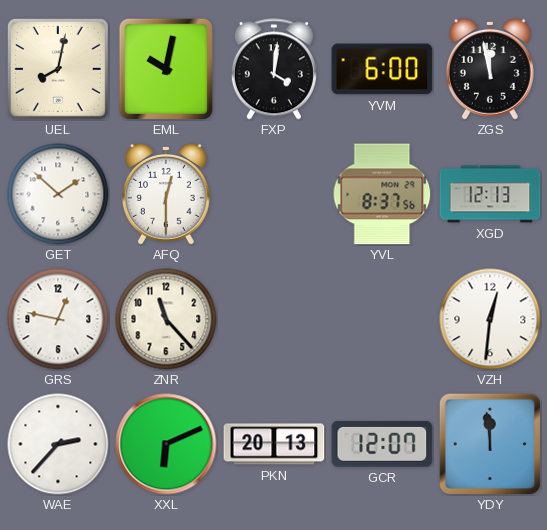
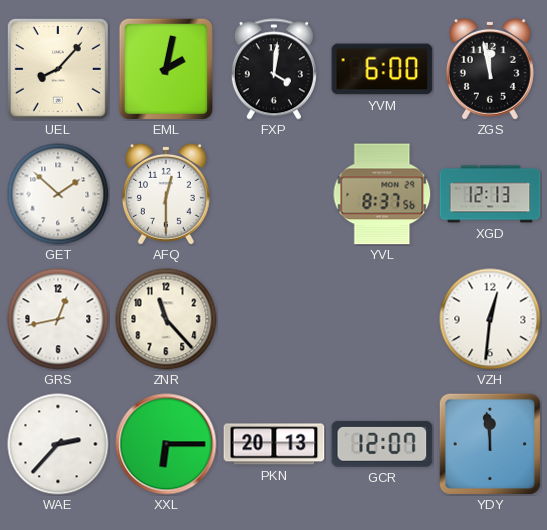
UEL: 8:02 -> 8:07 (58, 69)
EML: 10:02 -> 2:02 (166, 69)
GRS: 12:47 -> 12:43 (58, 319)
XXL: 6:11 -> 6:15 (166, 444)
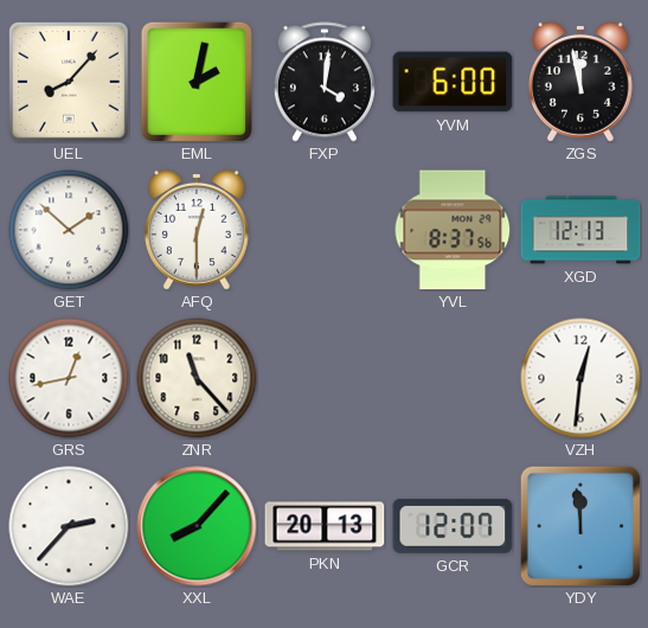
XXL: 6:15 -> 8:07 (197, 526)
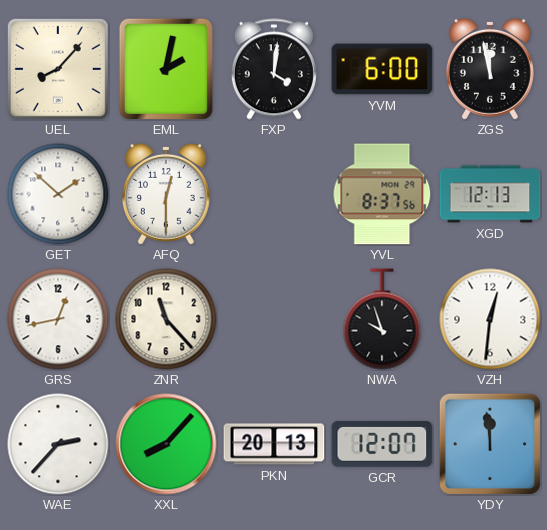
NWA: none -> 9:57 (382, 319)
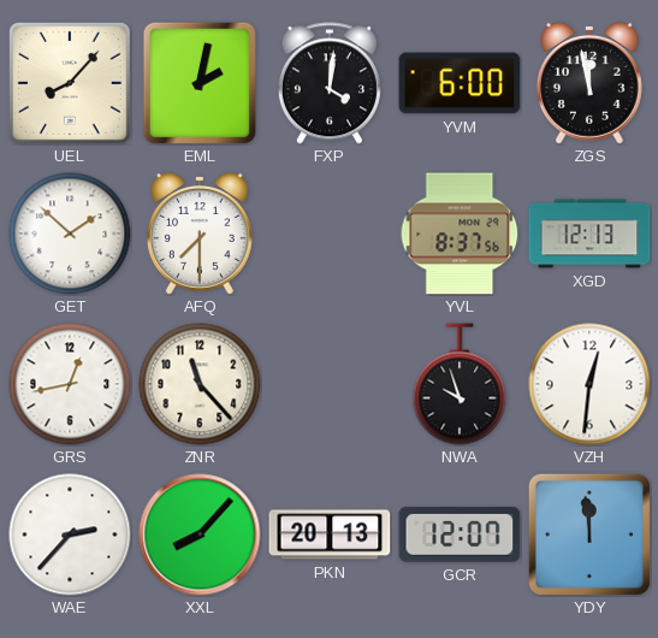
AFQ: 12:30 -> 7:30 (200, 234)
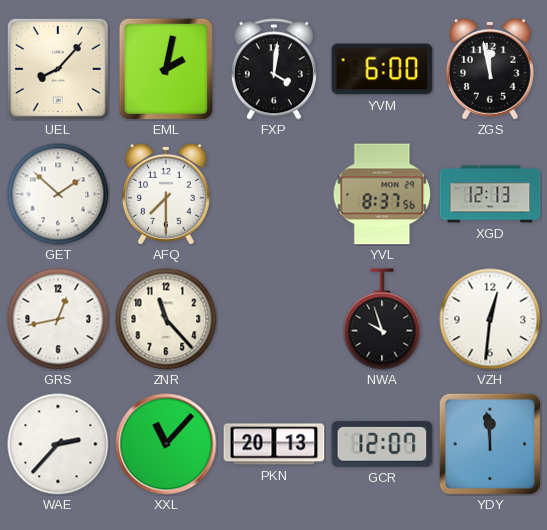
XXL: 8:07 -> 11:07 (166, 444)
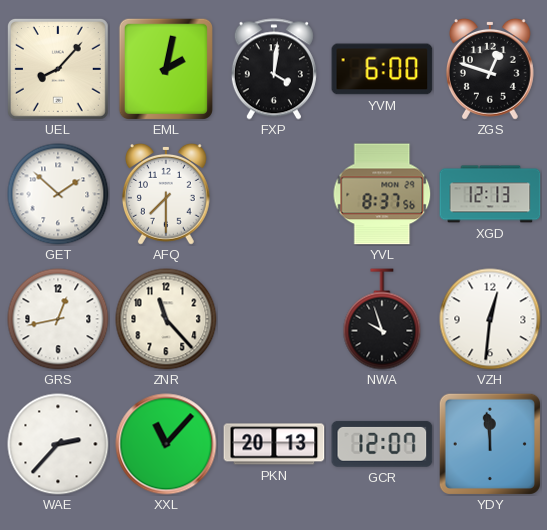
ZGS: 11:58 -> 12:48 (490, 69)
